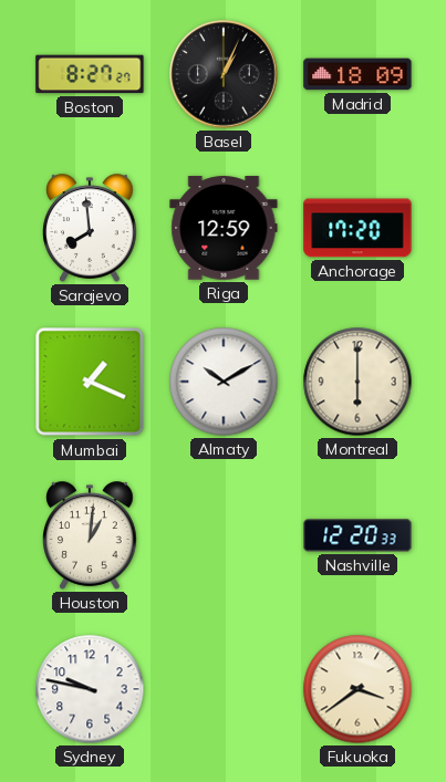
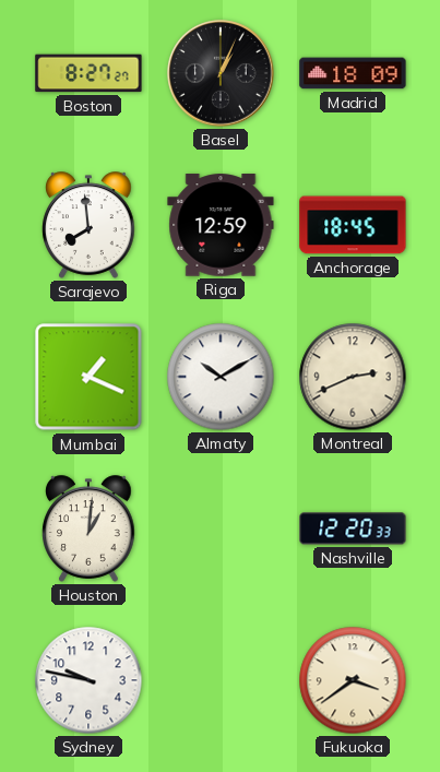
Anchorage: 17:20 -> 18:45 (353, 225)
Montreal: 6:00 -> 2:41 (353, 377)
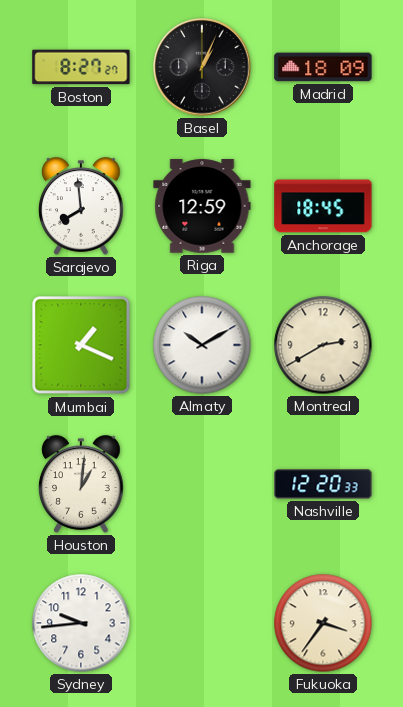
Montreal: 2:41 -> 2:40 (323, 345)
Sydney: 9:47 -> 9:44 (81, 623)
Fukuoka: 3:39 -> 3:36 (323, 623)
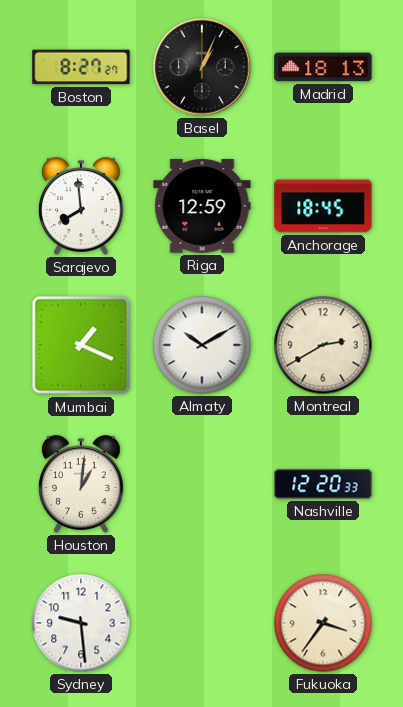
Madrid: 18:09 -> 18:13 (323, 67)
Sydney: 9:44 -> 9:29 (81, 623)
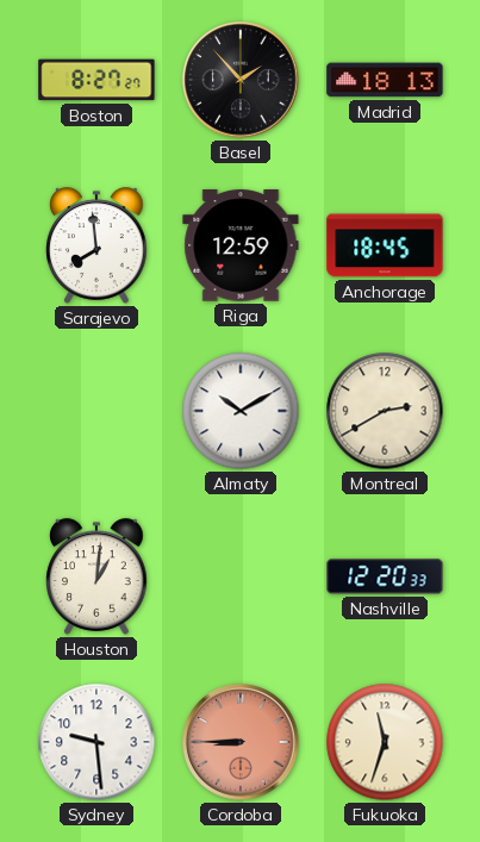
Basel: 1:04 -> 1:53 (241, 80)
Mumbai: 1:19 -> none (81, 345)
Cordoba: none -> 8:45 (241, 742)
Fukuoka: 3:36 -> 11:33 (385, 742)
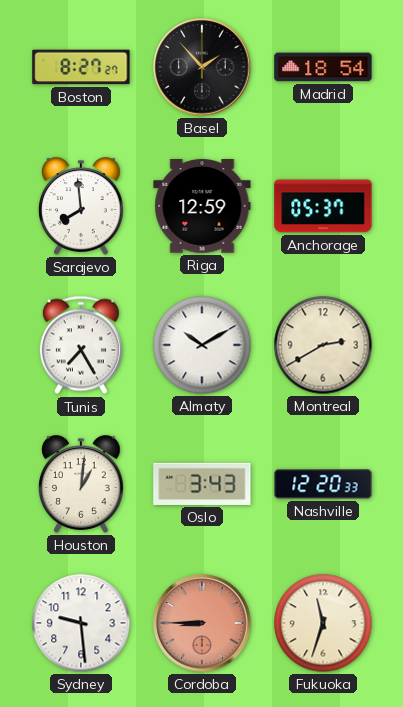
Madrid: 18:13 -> 18:54 (323, 67)
Anchorage: 18:45 -> 05:37 (323, 206)
Tunis: none -> 7:25 (81, 345)
Oslo: none -> 3:43 (202, 484)
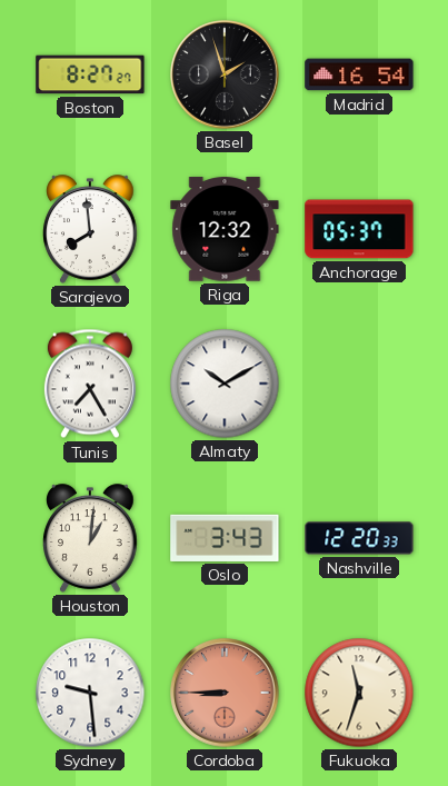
Basel: 1:53 -> 1:57 (225, 74)
Madrid: 18:54 -> 16:54 (359, 74)
Riga: 12:59 -> 12:32 (225, 229)
Montreal: 2:40 -> none (323, 345)
